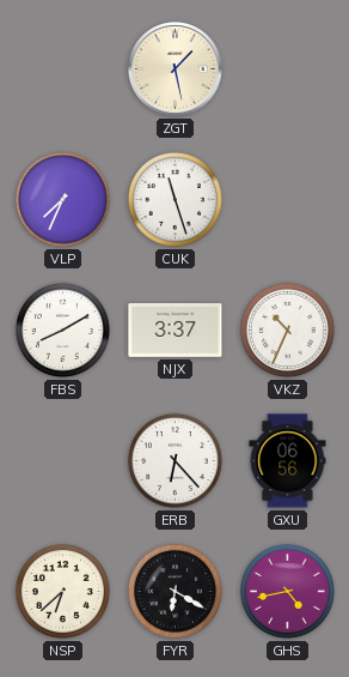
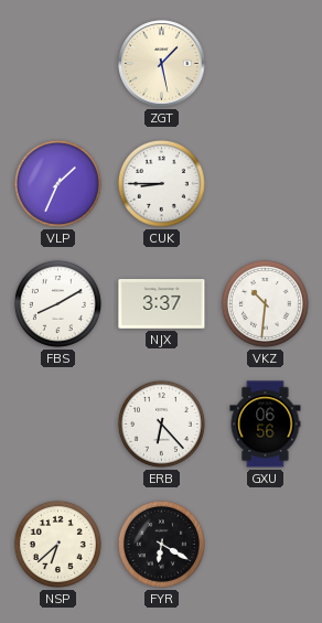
VLP: 7:34 -> 1:34 (57, 183)
CUK: 11:27 -> 8:45 (161, 183)
VKZ: 10:34 -> 10:31 (265, 303)
GHS: 4:43 -> none (287, 591)
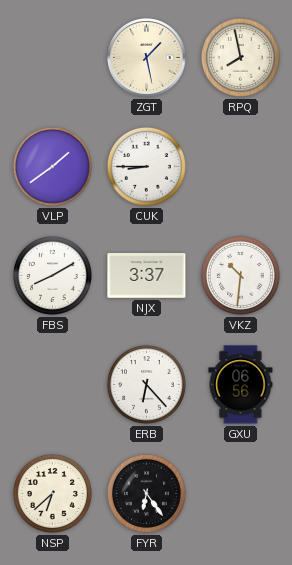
RPQ: none -> 7:58 (240, 57)
VLP: 1:34 -> 1:39 (52, 166)
FYR: 6:20 -> 6:24 (146, 493)
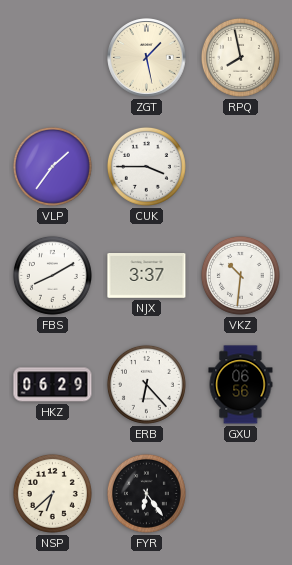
VLP: 1:39 -> 1:36 (52, 166)
CUK: 8:45 -> 3:45 (146, 166)
HKZ: none -> 06:29 (53, 385)
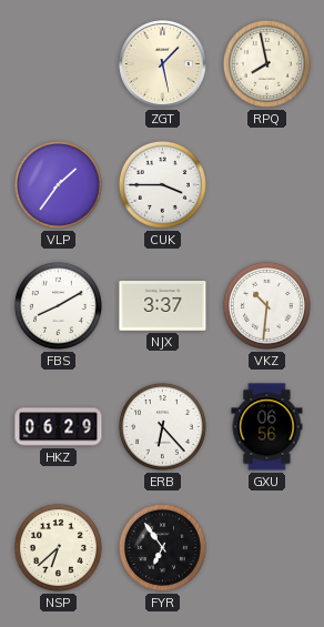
FYR: 6:24 -> 6:54 (162, 547)
